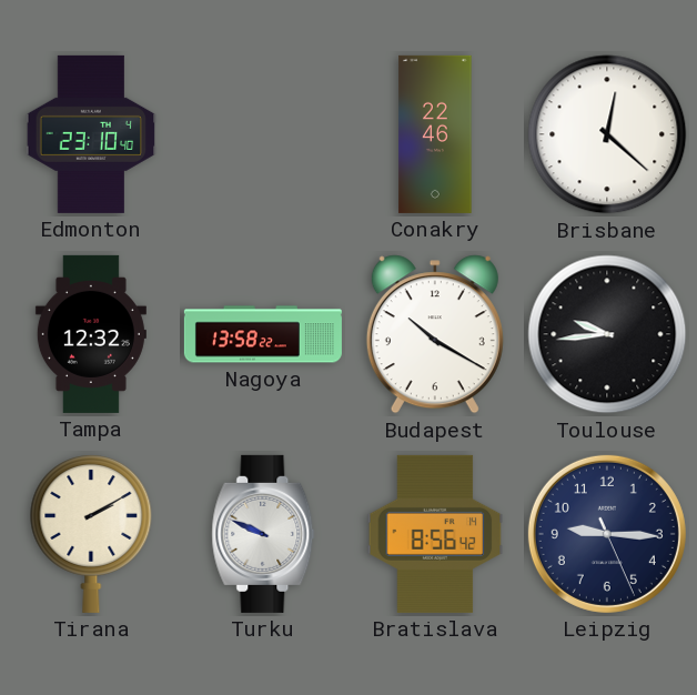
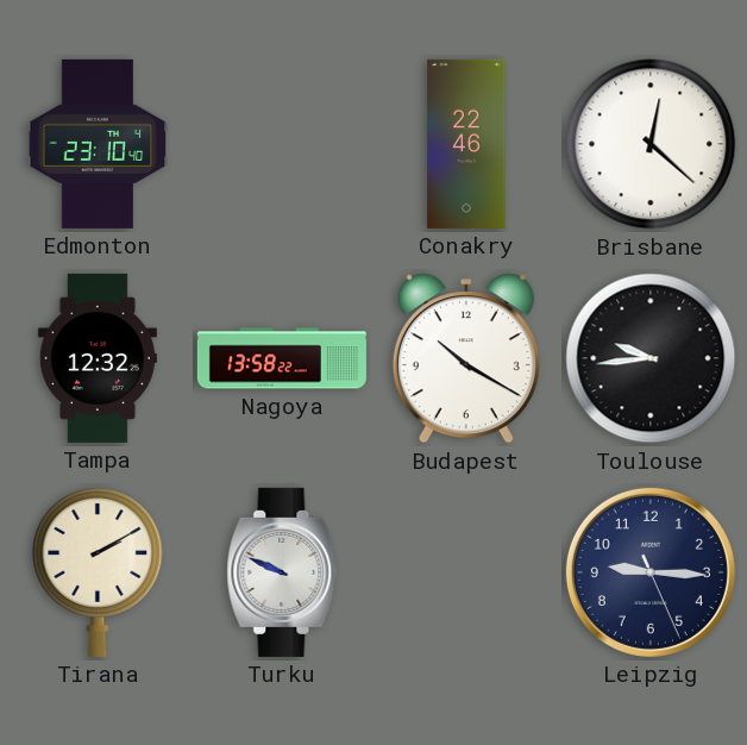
Bratislava: 8:56 -> none (435, 534)
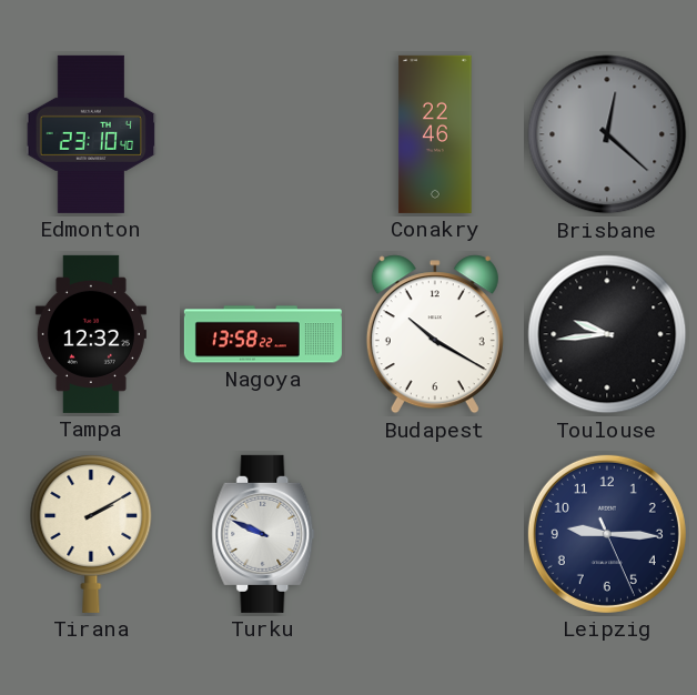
Brisbane dial: white -> grey (607, 134)
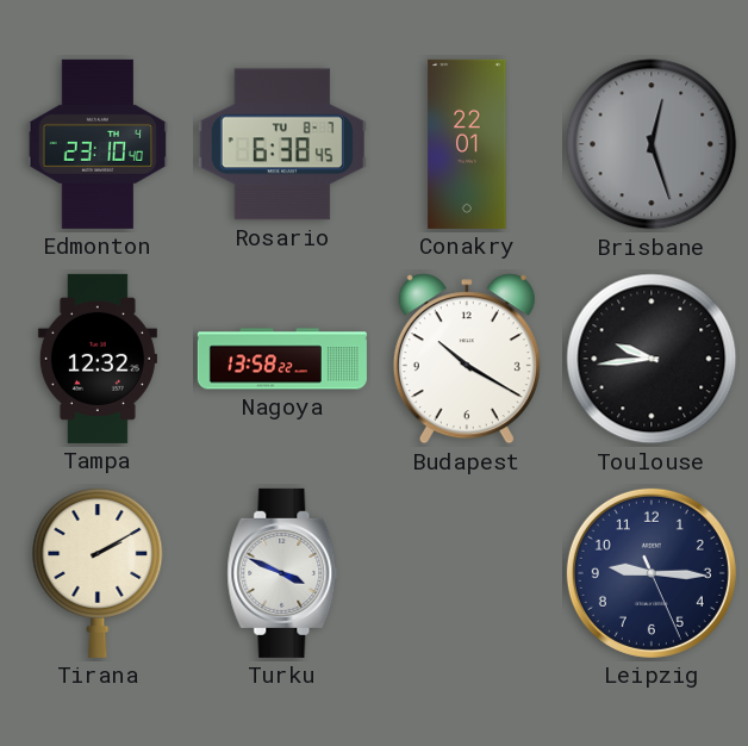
Rosario: none -> 6:38 (282, 144)
Conakry: 22:46 -> 22:01 (467, 144)
Brisbane: 12:22 -> 12:27 (652, 144)
Turku: 9:49 -> 3:49 (282, 573)
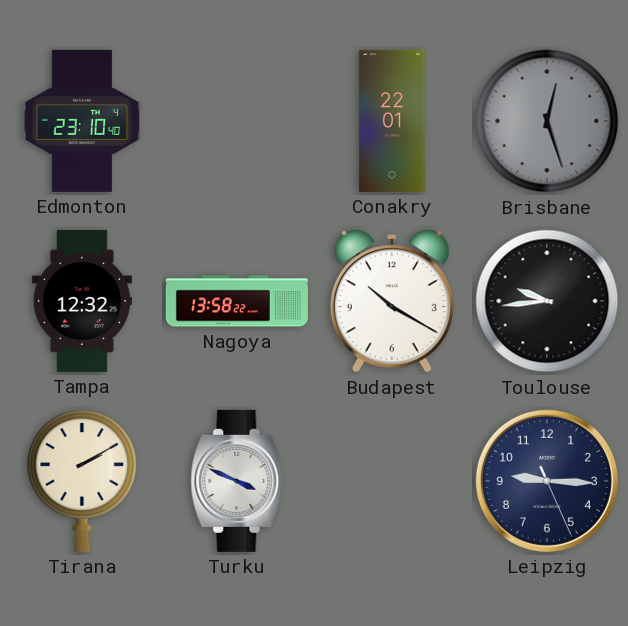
Rosario: 6:38 -> none (282, 144)
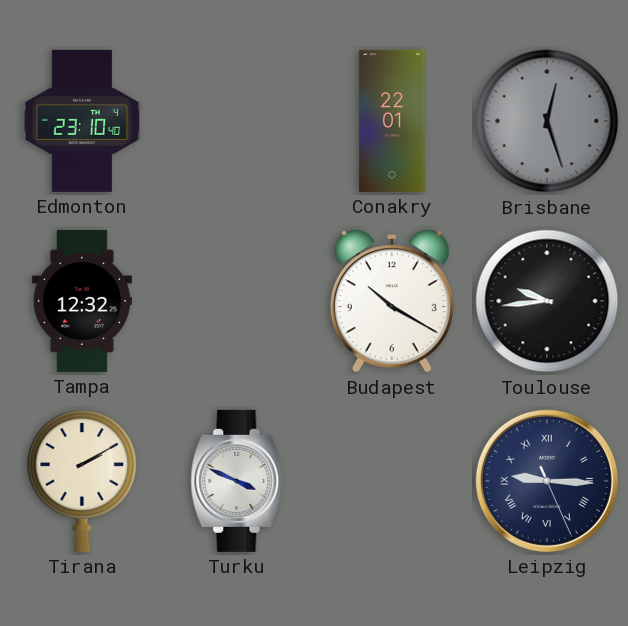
Nagoya: 13:58 -> none (237, 301)
Leipzig numerals: Arabic -> Roman (547, 481)
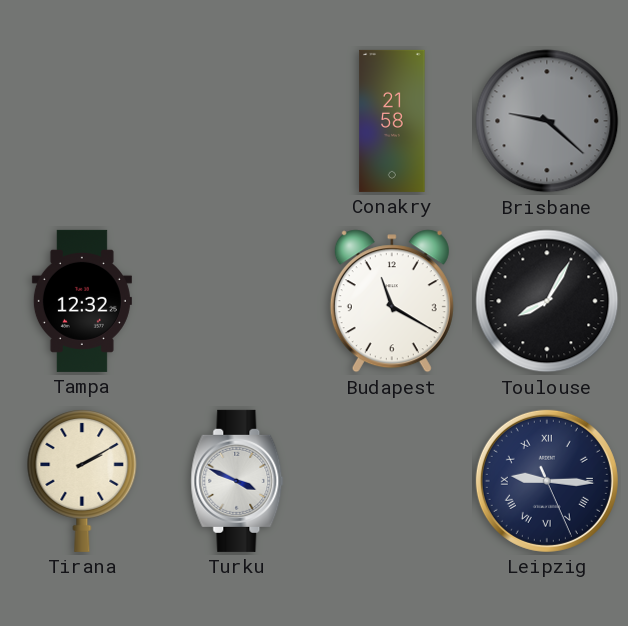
Edmonton: 23:10 -> none (82, 121)
Conakry: 22:01 -> 21:58 (392, 121)
Brisbane: 12:27 -> 9:22 (547, 121)
Budapest: 10:20 -> 11:20 (392, 301)
Toulouse: 9:44 -> 8:05 (547, 301)
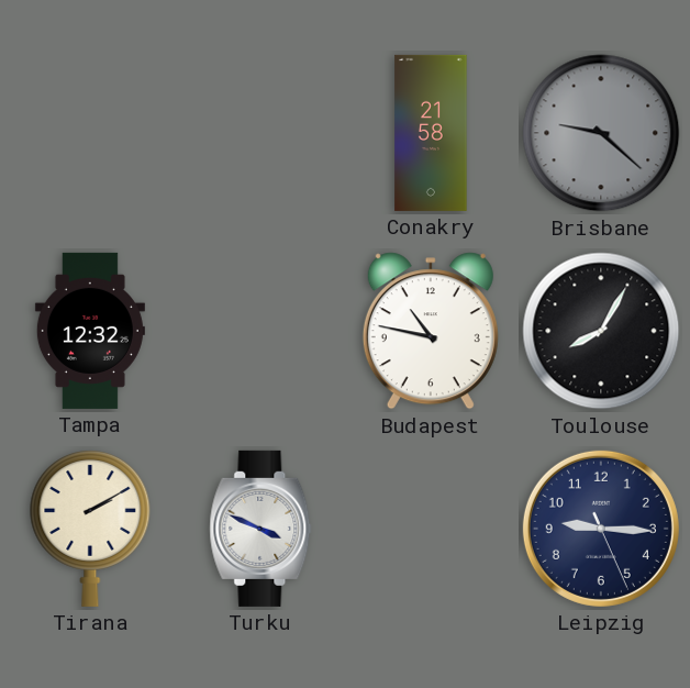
Budapest: 11:20 -> 10:47 (431, 331)
Leipzig numerals: Roman -> Arabic (601, 529)
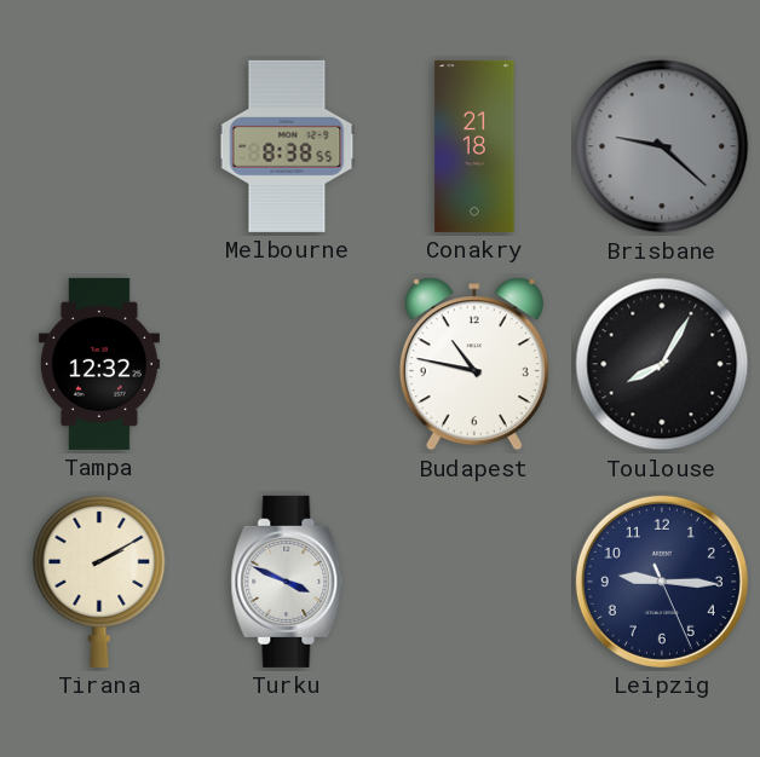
Melbourne: none -> 8:38 (287, 146)
Conakry: 21:58 -> 21:18 (474, 146)
